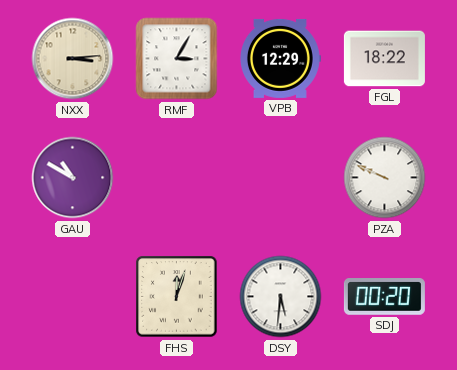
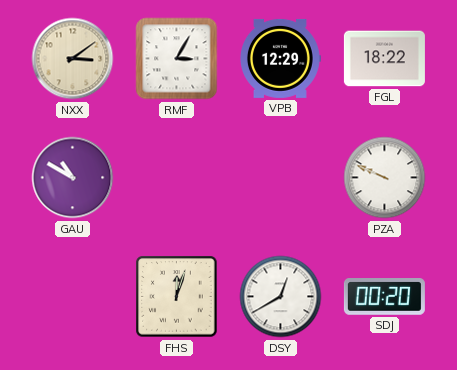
NXX: 3:14 -> 3:09 (73, 59)
DSY: 5:31 -> 12:40 (281, 297)
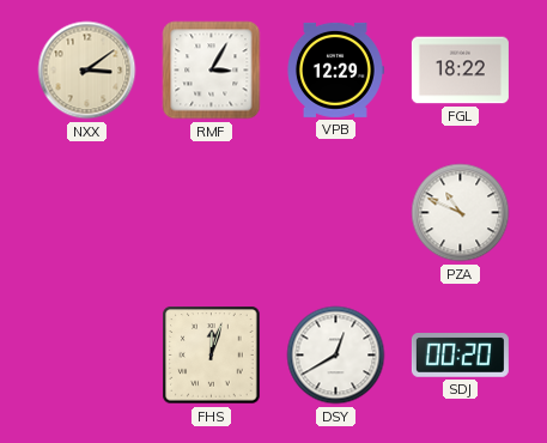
GAU: 10:50 -> none (73, 178)
PZA: 9:49 -> 10:49 (461, 213)
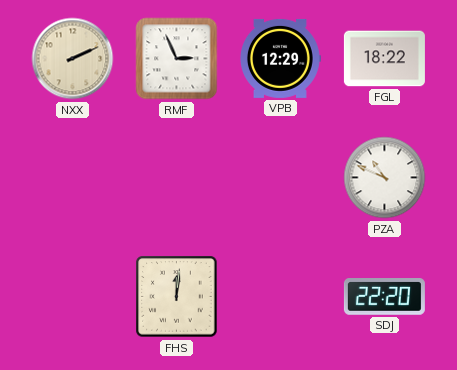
NXX: 3:09 -> 2:11 (73, 59)
RMF: 3:05 -> 2:56 (177, 59)
FHS: 12:03 -> 12:01 (177, 297)
DSY: 12:40 -> none (336, 356)
SDJ: 00:20 -> 22:20 (384, 297)
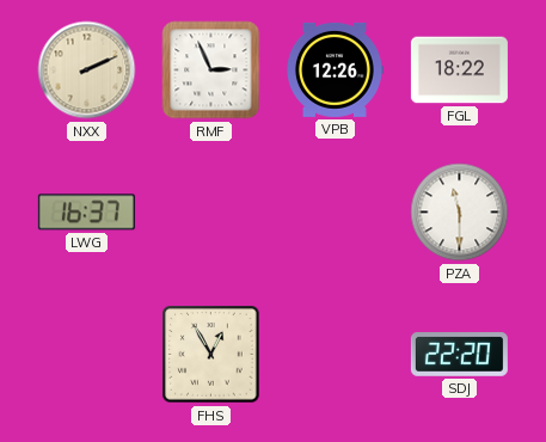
VPB: 12:29 -> 12:26 (336, 69)
LWG: none -> 16:37 (86, 213)
PZA: 10:49 -> 11:30 (460, 213)
FHS: 12:01 -> 12:55 (211, 355)
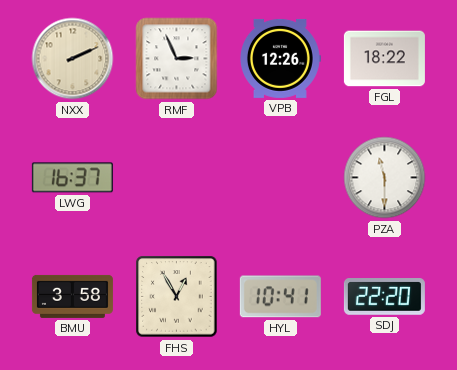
BMU: none -> 3:58 (72, 296)
HYL: none -> 10:41 (280, 297)
